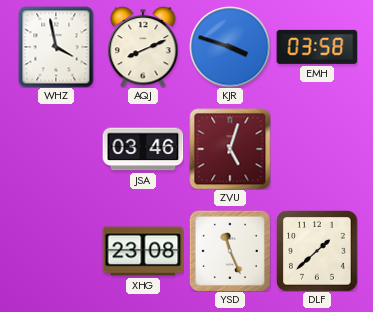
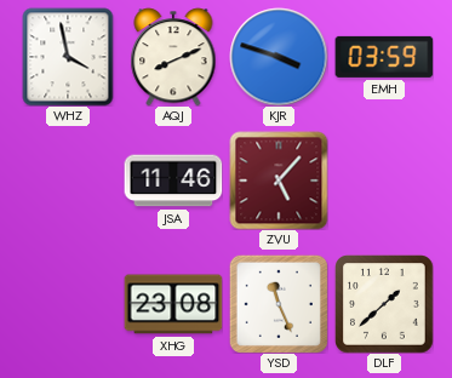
EMH: 03:58 -> 03:59 (384, 57)
JSA: 03:46 -> 11:46 (173, 181)
ZVU: 5:03 -> 5:07 (279, 181)
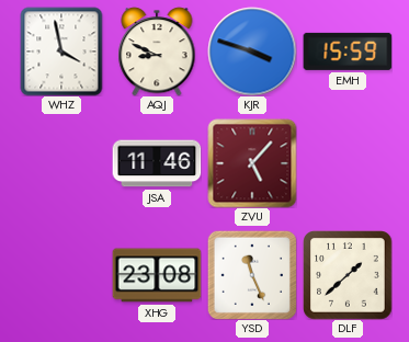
AQJ: 8:11 -> 8:49 (157, 52)
EMH: 03:59 -> 15:59 (348, 52)
